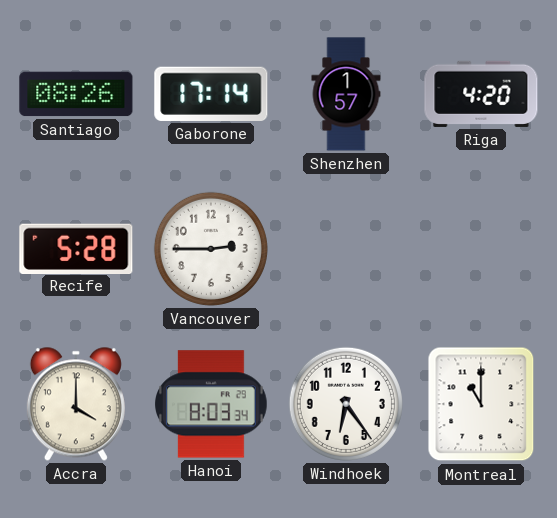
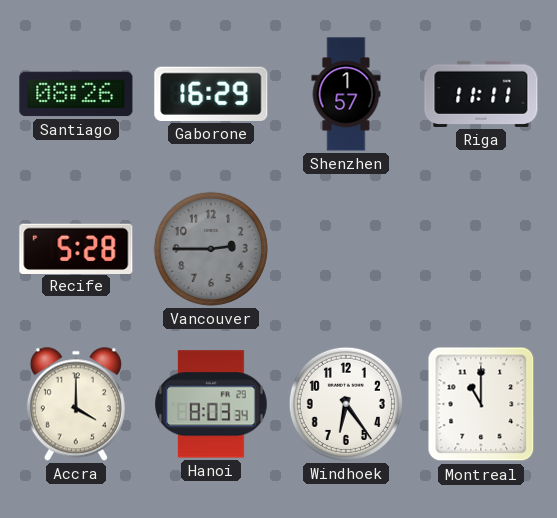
Gaborone: 17:14 -> 16:29 (211, 94)
Riga: 4:20 -> 11:11 (481, 94)
Vancouver dial: white -> grey (211, 249)
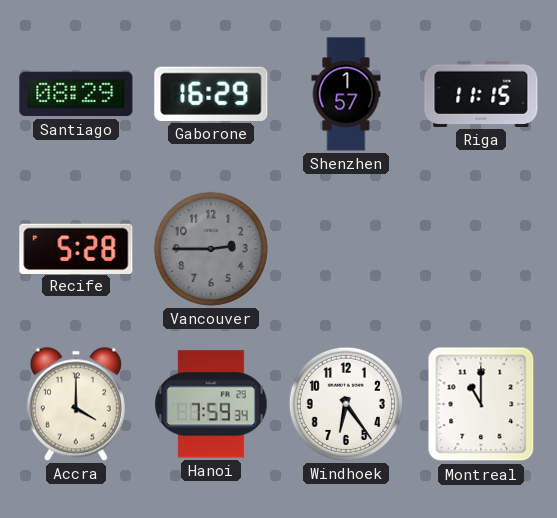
Santiago: 08:26 -> 08:29 (76, 94)
Riga: 11:11 -> 11:15 (481, 94)
Hanoi: 8:03 -> 7:59 (212, 404)
